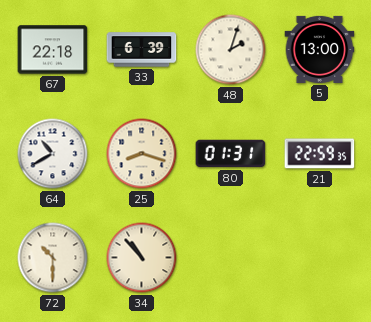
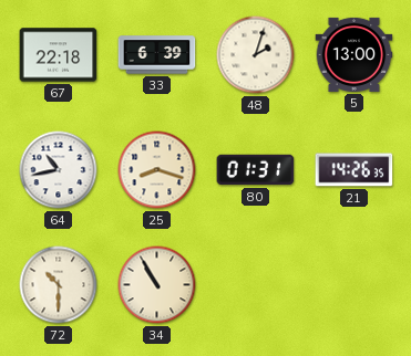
64: 10:40 -> 10:43 (59, 170)
21: 22:59 -> 14:26 (355, 170)
34: 10:53 -> 10:55 (157, 285)
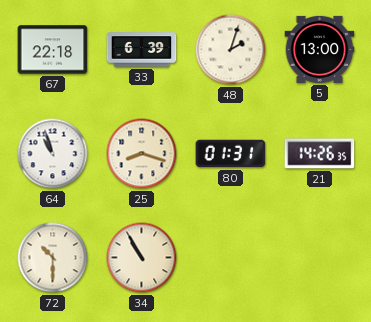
64: 10:43 -> 10:57 (53, 154)
